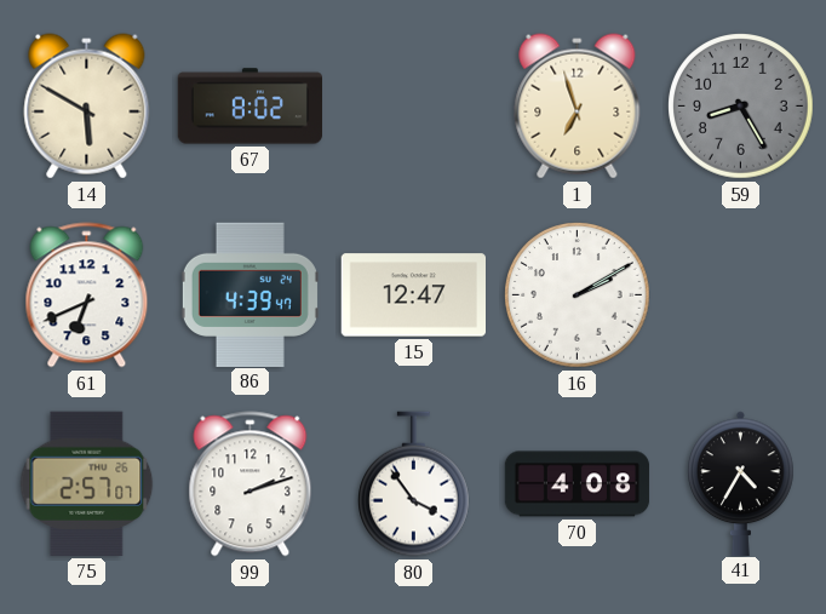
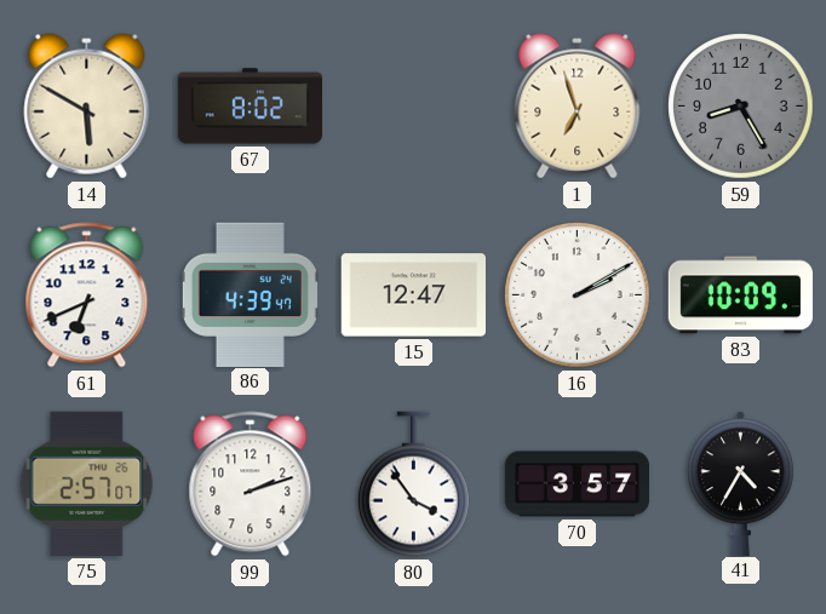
83: none -> 10:09 (741, 295)
70: 4:08 -> 3:57 (578, 484)
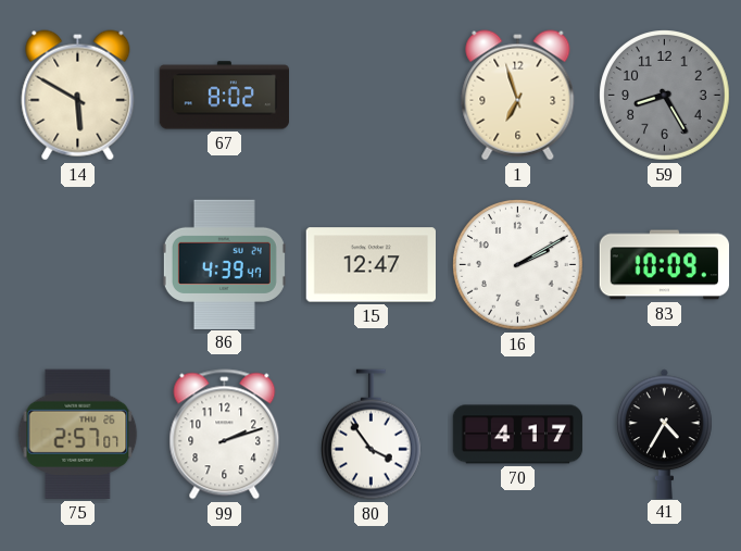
61: 6:41 -> none (87, 295)
70: 3:57 -> 4:17 (518, 435)
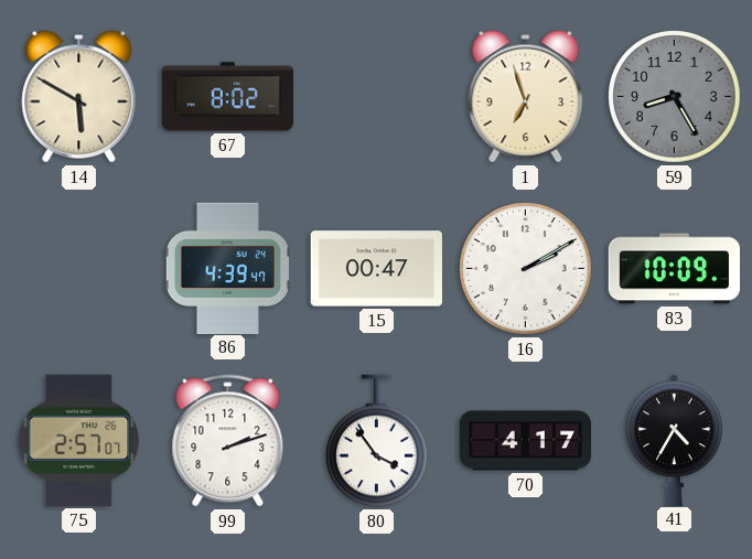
15: 12:47 -> 00:47 (376, 269)
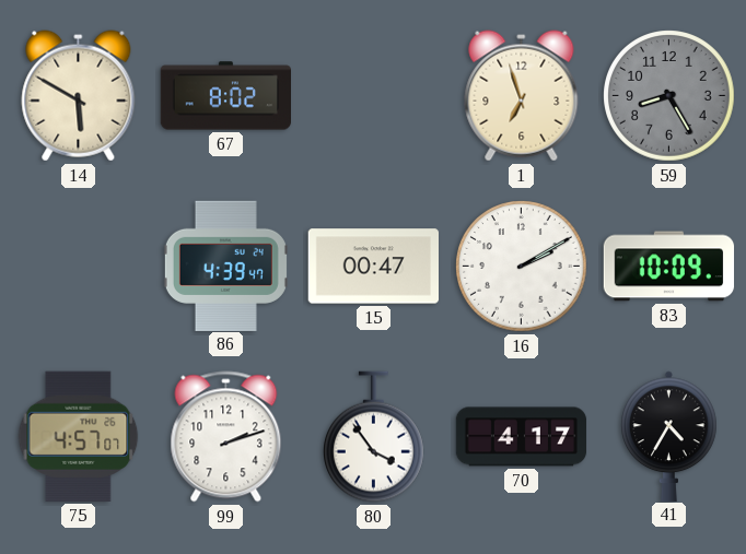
75: 2:57 -> 4:57 (79, 436)
